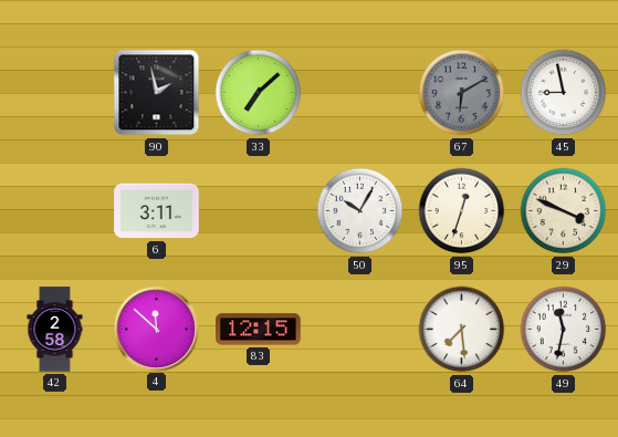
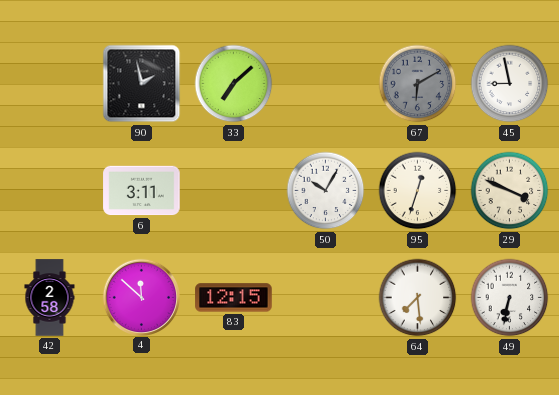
49: 11:32 -> 6:32 (510, 298)
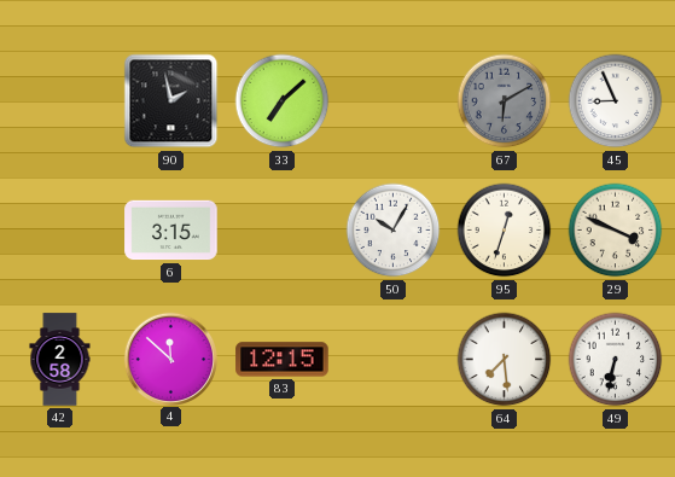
45: 8:58 -> 8:56 (616, 101)
6: 3:11 -> 3:15 (171, 231)
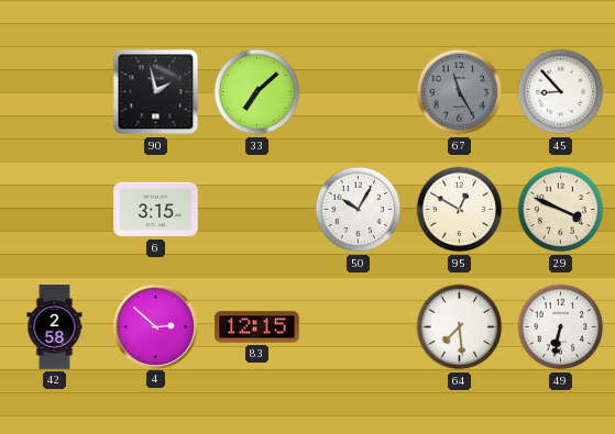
67: 6:10 -> 11:25 (460, 92)
45: 8:56 -> 8:53 (561, 92)
95: 12:33 -> 12:50 (460, 210)
4: 11:52 -> 2:52 (155, 326)
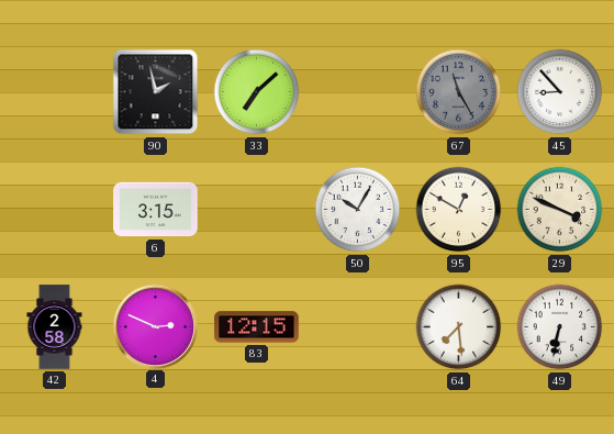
4: 2:52 -> 2:49 (155, 326)
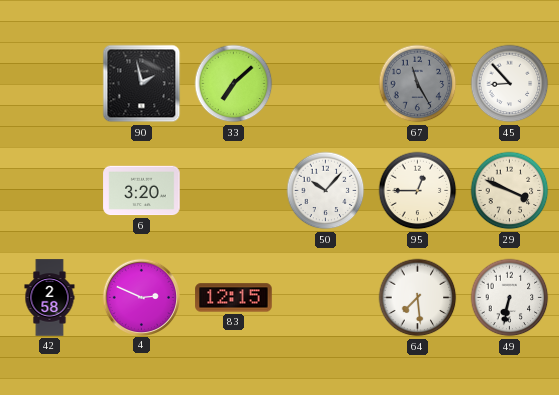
6: 3:15 -> 3:20 (142, 191)
50: 10:05 -> 10:07 (326, 191)
95: 12:50 -> 12:45 (418, 191)
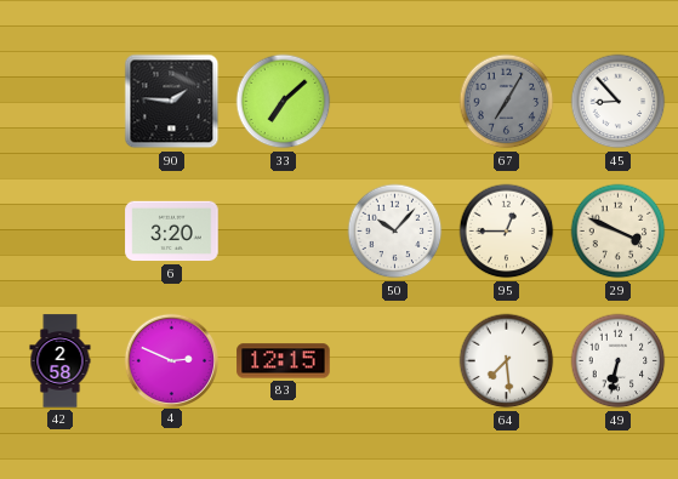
90: 1:58 -> 1:46 (172, 102)
67: 11:25 -> 7:05 (507, 102)
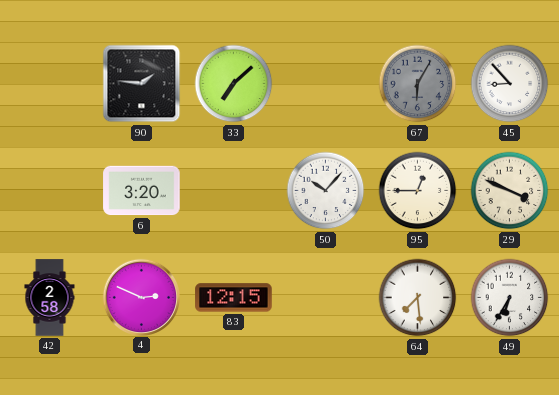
67: 7:05 -> 6:05 (418, 84)
49: 6:32 -> 6:35 (510, 298)
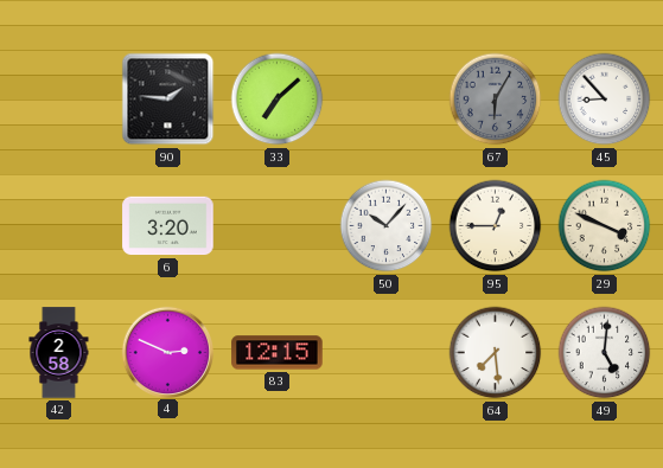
49: 6:35 -> 5:01 (605, 353)
